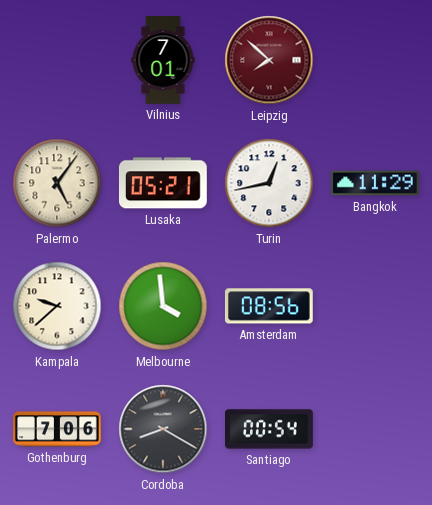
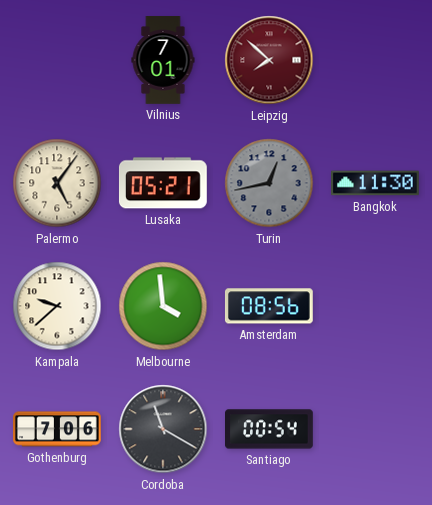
Turin dial: white -> grey (269, 183)
Bangkok: 11:29 -> 11:30 (376, 183)
Cordoba: 8:20 -> 11:20 (163, 429)
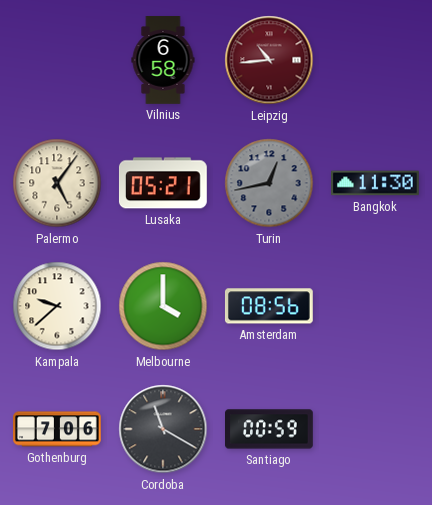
Vilnius: 7:01 -> 6:58 (163, 60)
Leipzig: 7:52 -> 10:44 (269, 60)
Melbourne: 3:59 -> 4:00 (163, 306)
Santiago: 00:54 -> 00:59 (270, 429)
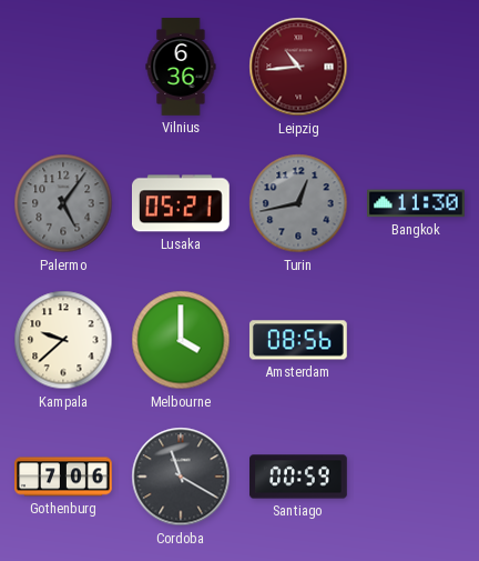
Vilnius: 6:58 -> 6:36 (181, 67)
Palermo dial: cream -> grey (63, 203)
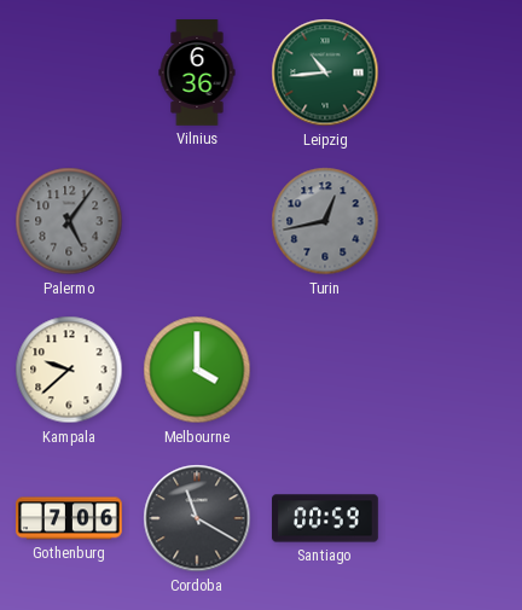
Leipzig dial: burgundy -> green (325, 72)
Lusaka: 05:21 -> none (181, 203)
Bangkok: 11:30 -> none (417, 203)
Amsterdam: 08:56 -> none (298, 340)
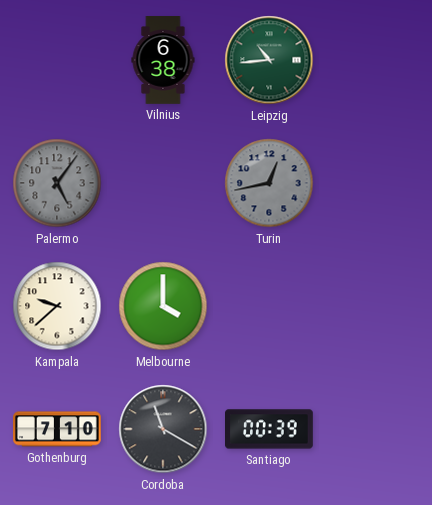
Vilnius: 6:36 -> 6:38 (163, 60)
Gothenburg: 7:06 -> 7:10 (58, 429)
Santiago: 00:59 -> 00:39 (270, 429)
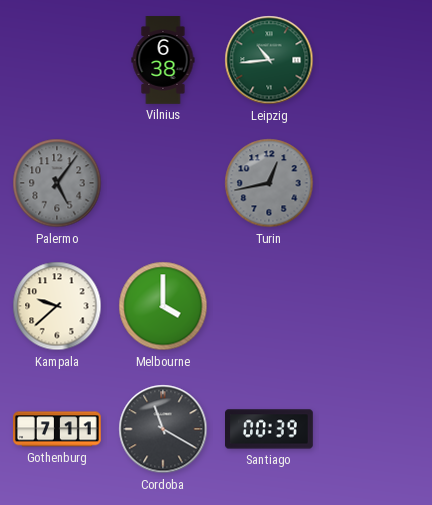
Gothenburg: 7:10 -> 7:11 (58, 429)
